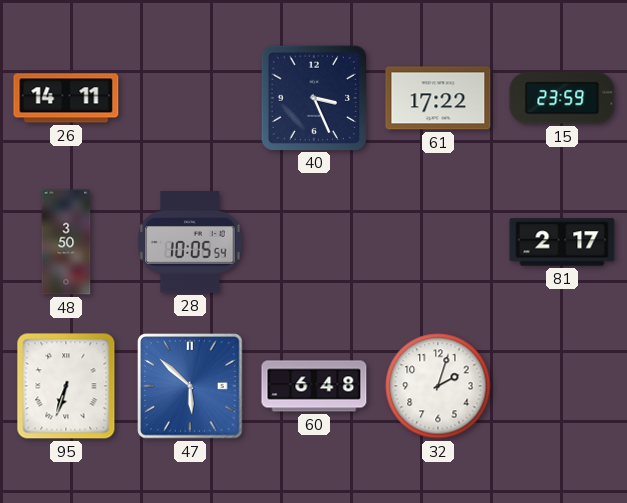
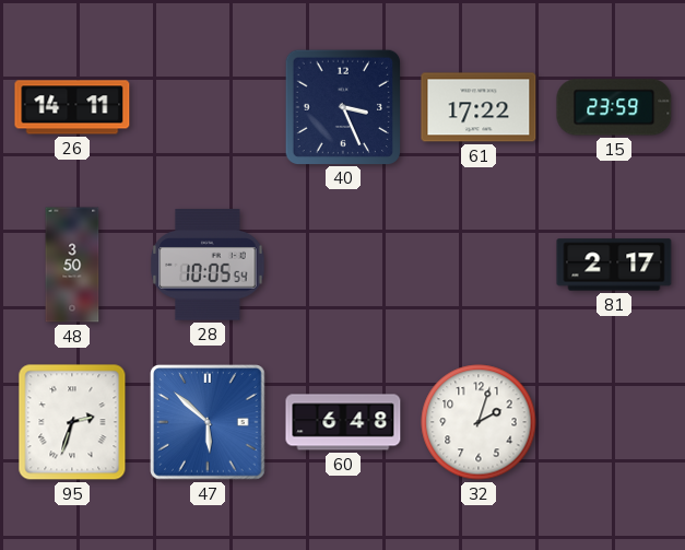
95: 6:33 -> 2:33 (72, 422)
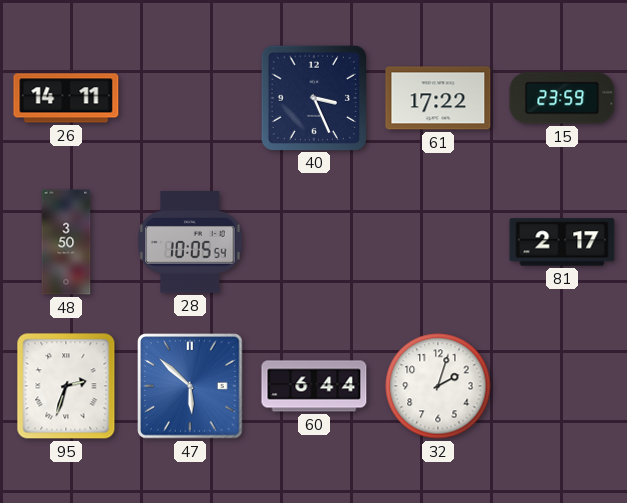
60: 6:48 -> 6:44 (314, 386)
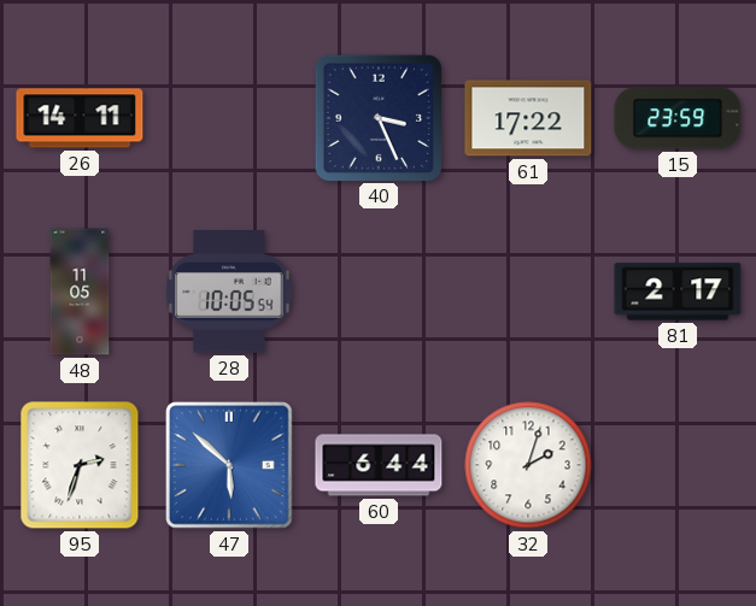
48: 3:50 -> 11:05 (80, 292)
